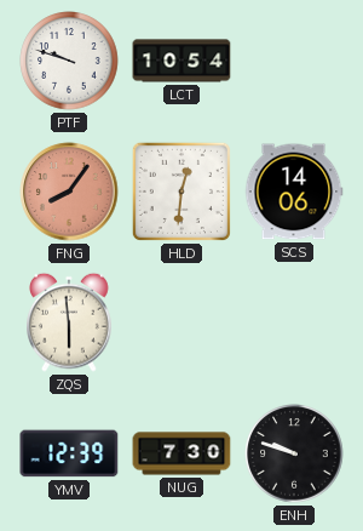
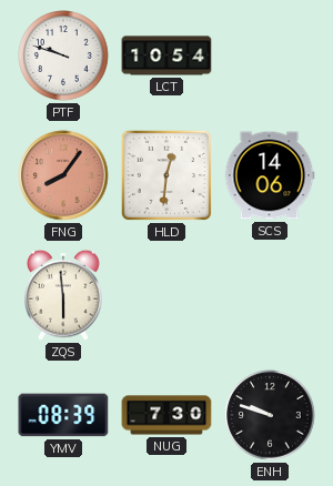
YMV: 12:39 -> 08:39 (63, 415)
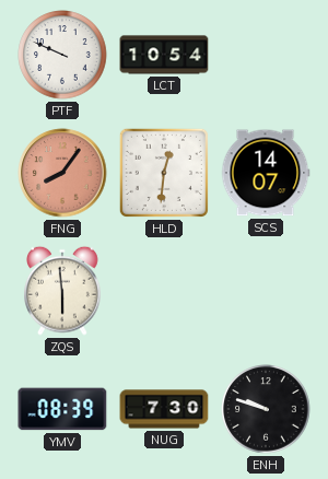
PTF: 9:48 -> 9:49 (62, 55)
SCS: 14:06 -> 14:07 (266, 173)
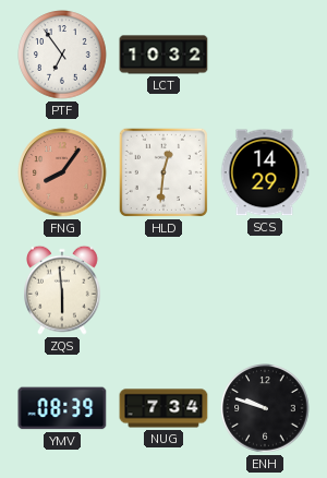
PTF: 9:49 -> 6:54 (62, 55)
LCT: 10:54 -> 10:32 (163, 55)
SCS: 14:07 -> 14:29 (265, 172)
NUG: 7:30 -> 7:34 (163, 408)
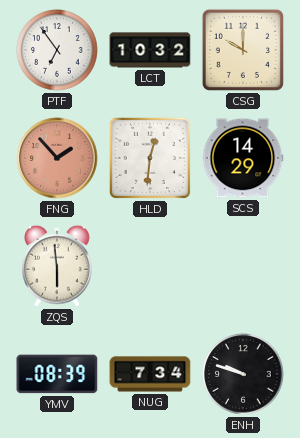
CSG: none -> 10:00 (243, 50)
FNG: 8:06 -> 1:53 (57, 158)
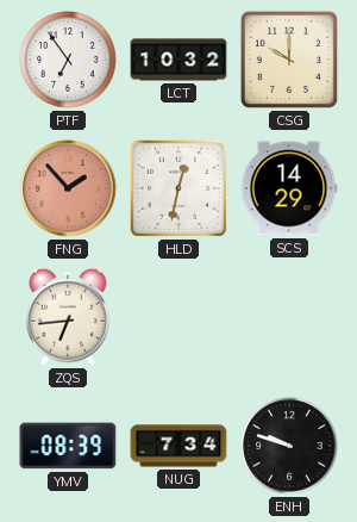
HLD: 12:31 -> 12:32 (178, 188)
ZQS: 5:59 -> 6:44 (69, 317)
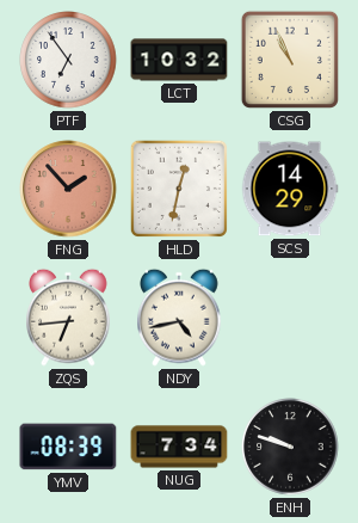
CSG: 10:00 -> 10:56 (290, 60)
NDY: none -> 4:43 (180, 318)
